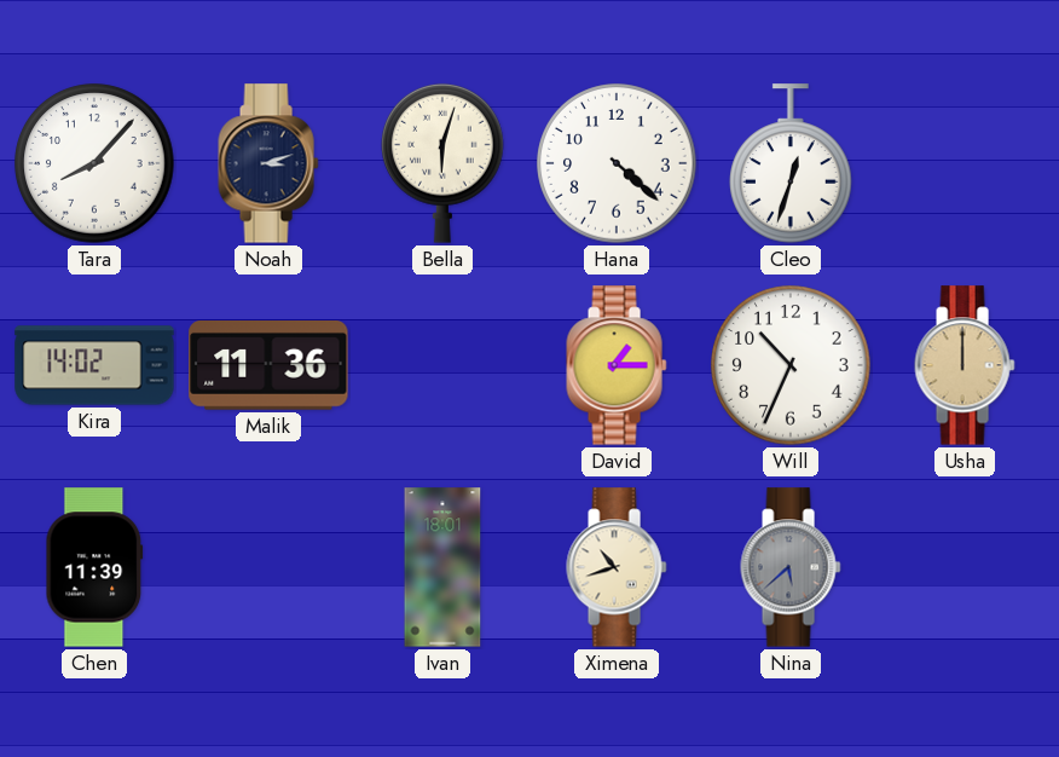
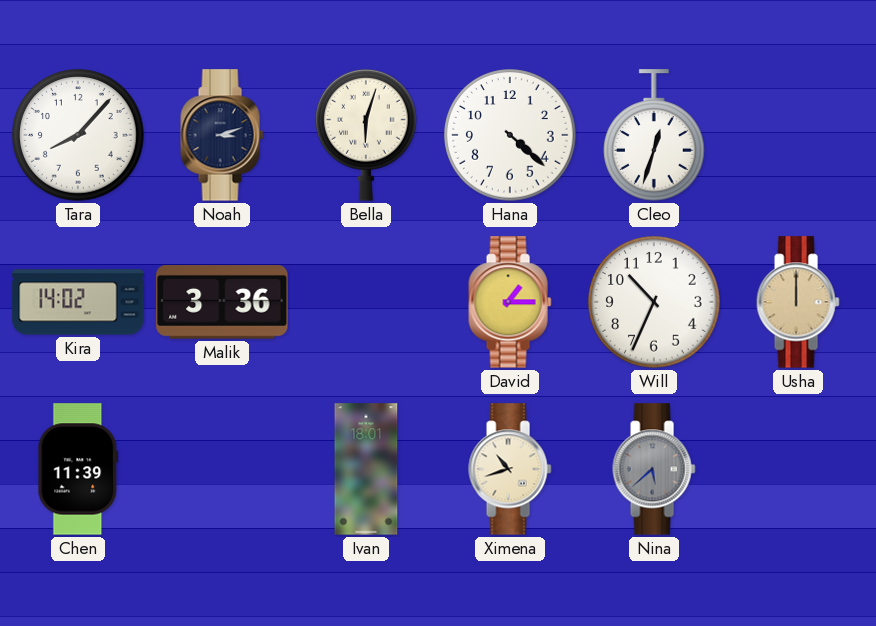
Malik: 11:36 -> 3:36 (222, 303)
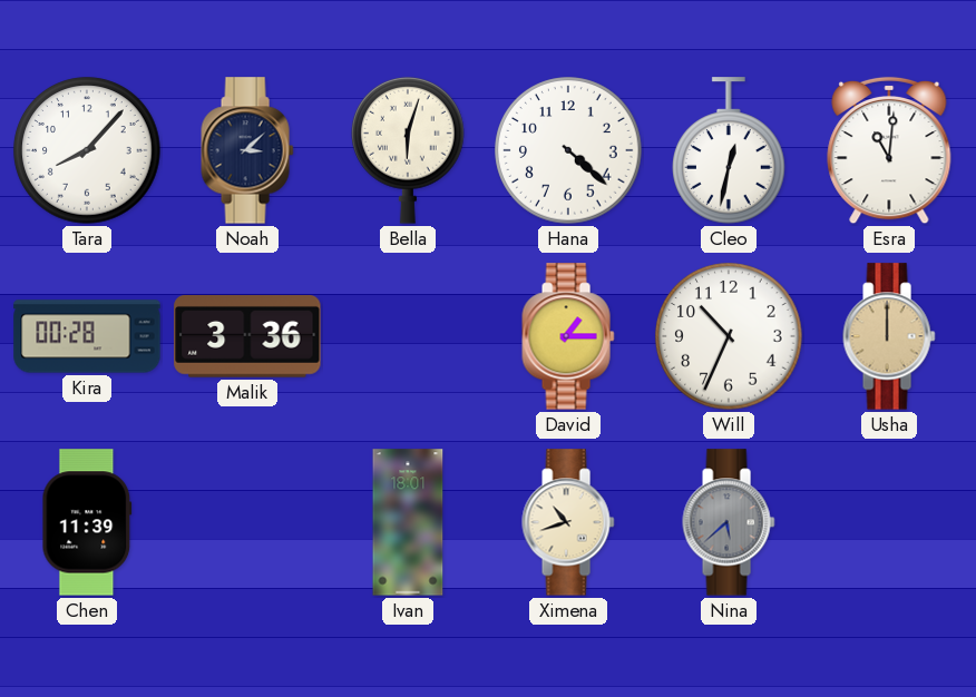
Noah: 3:12 -> 3:08 (247, 150)
Cleo: 12:33 -> 12:32 (730, 150)
Esra: none -> 11:01 (889, 150)
Kira: 14:02 -> 00:28 (87, 336)
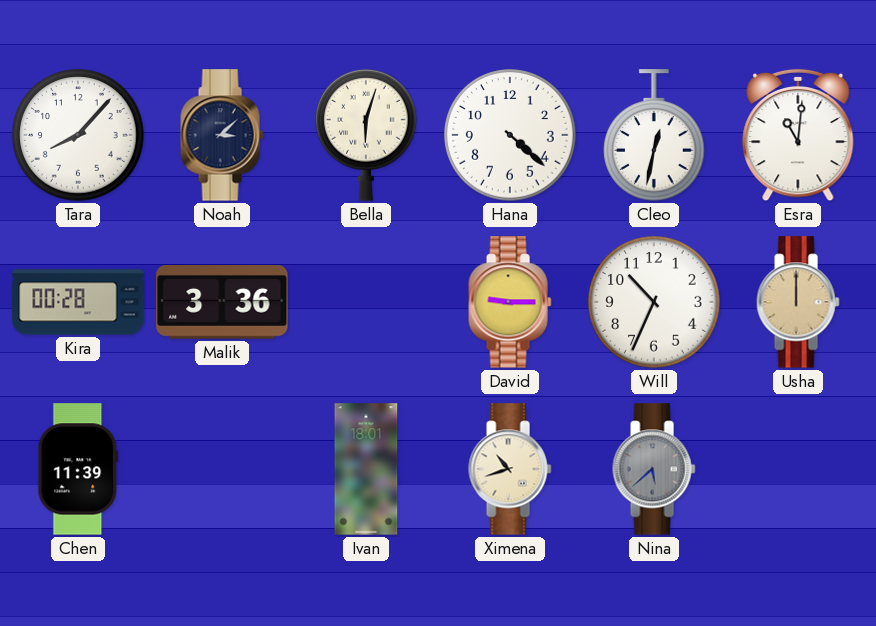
David: 1:15 -> 9:15 (510, 302)
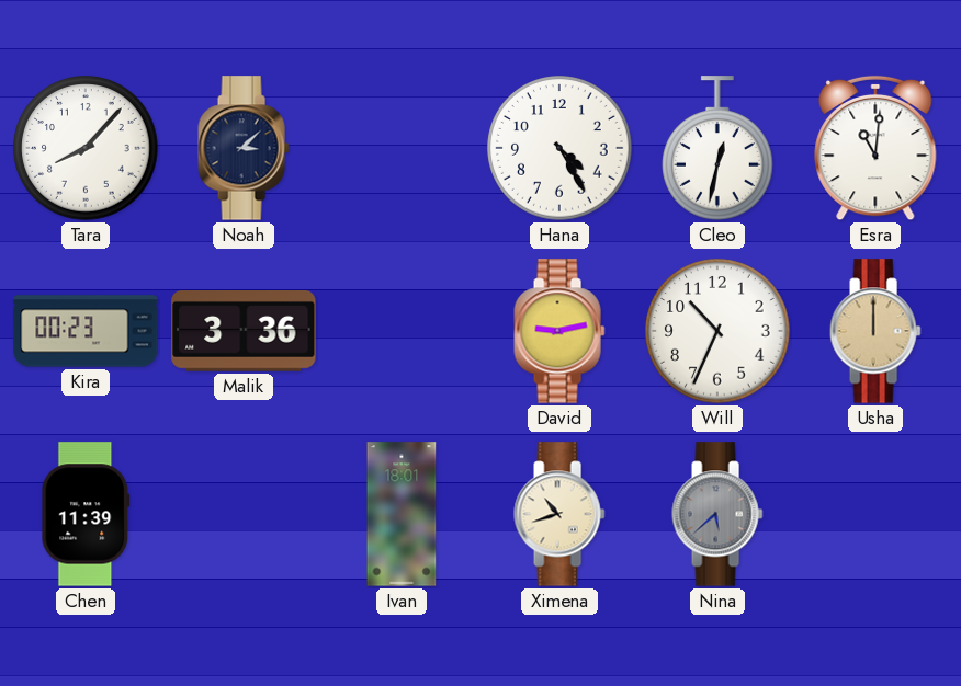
Bella: 6:03 -> none (367, 135)
Hana: 4:22 -> 4:25 (559, 148)
Kira: 00:28 -> 00:23 (86, 331)
David: 9:15 -> 9:13 (559, 331)
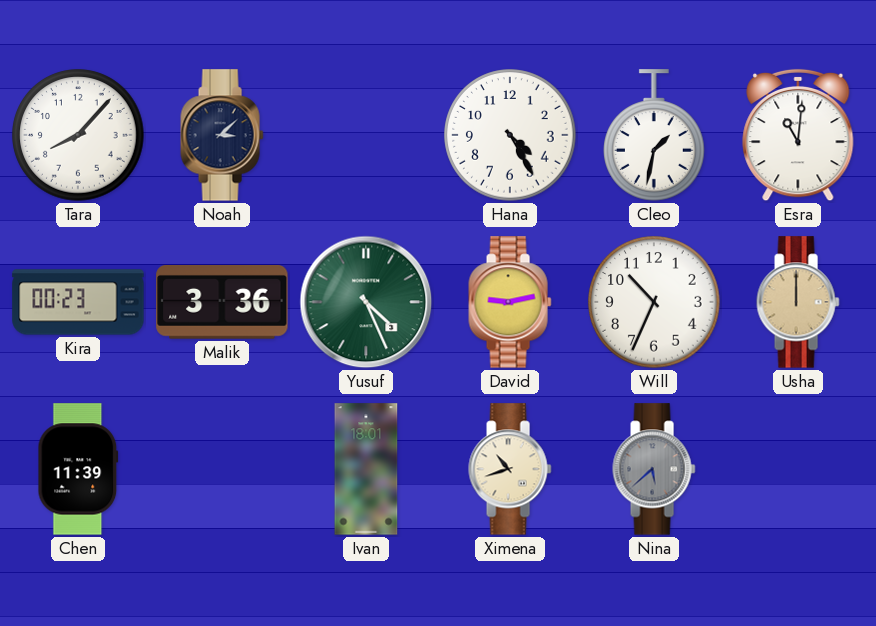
Cleo: 12:32 -> 1:32 (655, 135)
Yusuf: none -> 4:26 (366, 302)
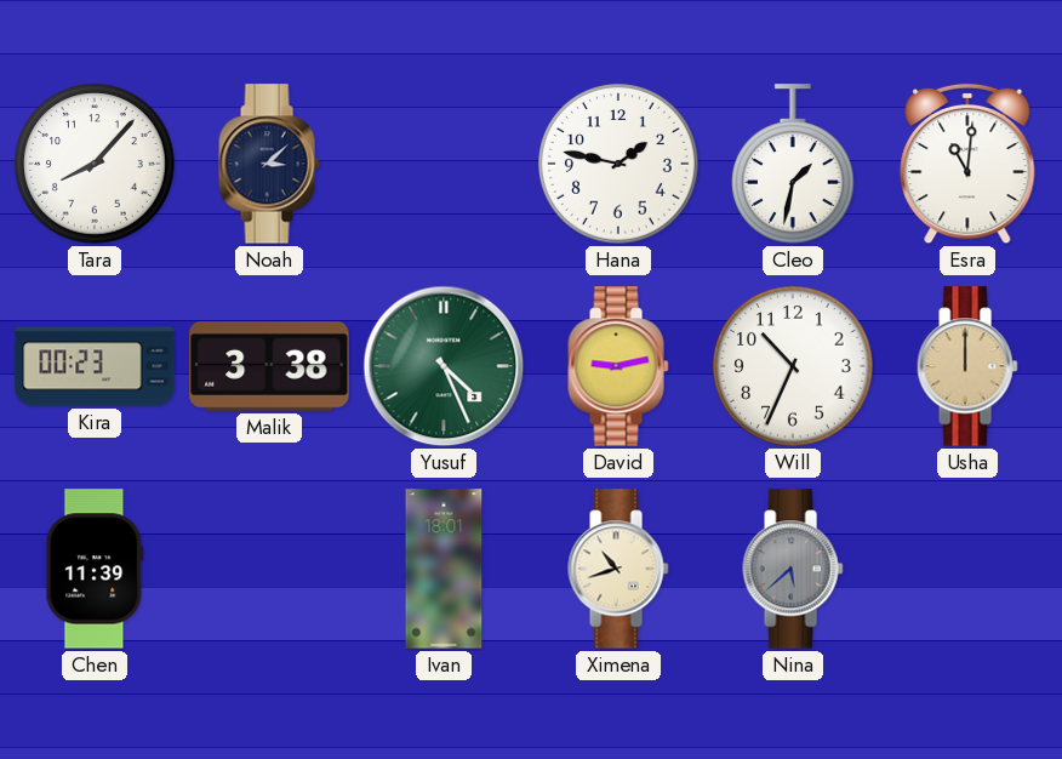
Hana: 4:25 -> 1:47 (618, 164)
Malik: 3:36 -> 3:38 (269, 367)
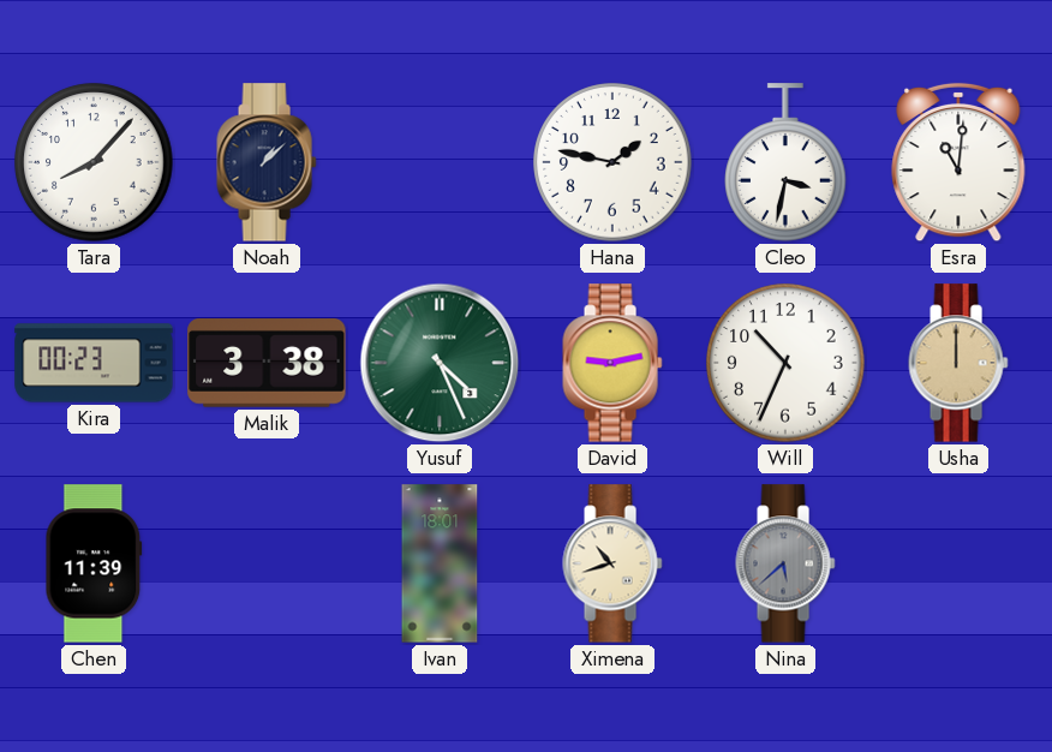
Noah: 3:08 -> 1:08 (267, 162)
Cleo: 1:32 -> 3:32 (787, 162)
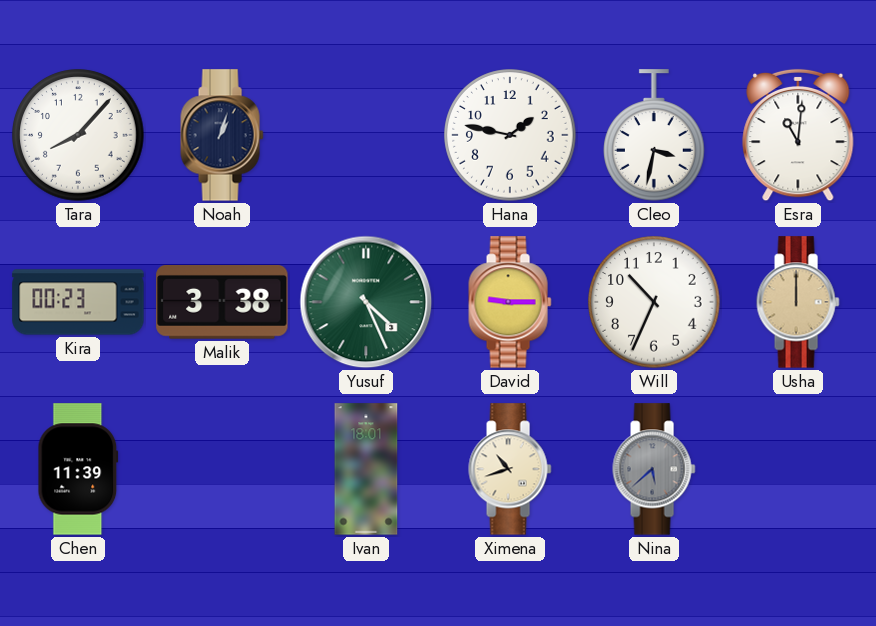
Noah: 1:08 -> 1:03 (222, 135)
David: 9:13 -> 9:15 (510, 302)
